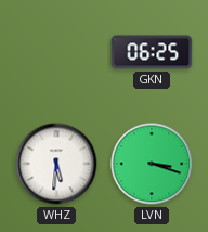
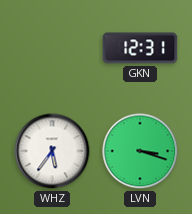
GKN: 06:25 -> 12:31 (140, 48)
WHZ: 5:31 -> 5:36 (52, 151)
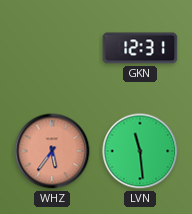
WHZ dial: white -> salmon (52, 151)
LVN: 3:18 -> 11:29 (140, 151)
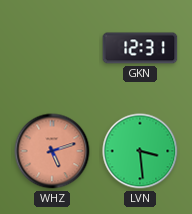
WHZ: 5:36 -> 5:12 (52, 151)
LVN: 11:29 -> 3:29 (140, 151)
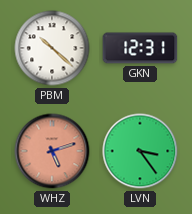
PBM: none -> 10:22 (52, 48)
LVN: 3:29 -> 3:24 (140, 151)
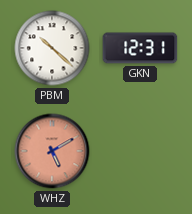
WHZ: 5:12 -> 5:10 (52, 151)
LVN: 3:24 -> none (140, 151)
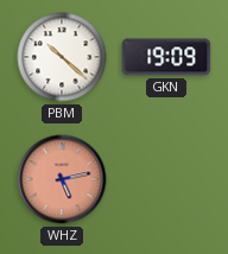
GKN: 12:31 -> 19:09 (166, 57)
WHZ: 5:10 -> 5:13 (62, 179)
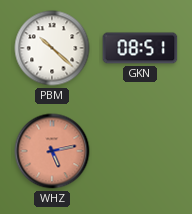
GKN: 19:09 -> 08:51 (140, 48)
